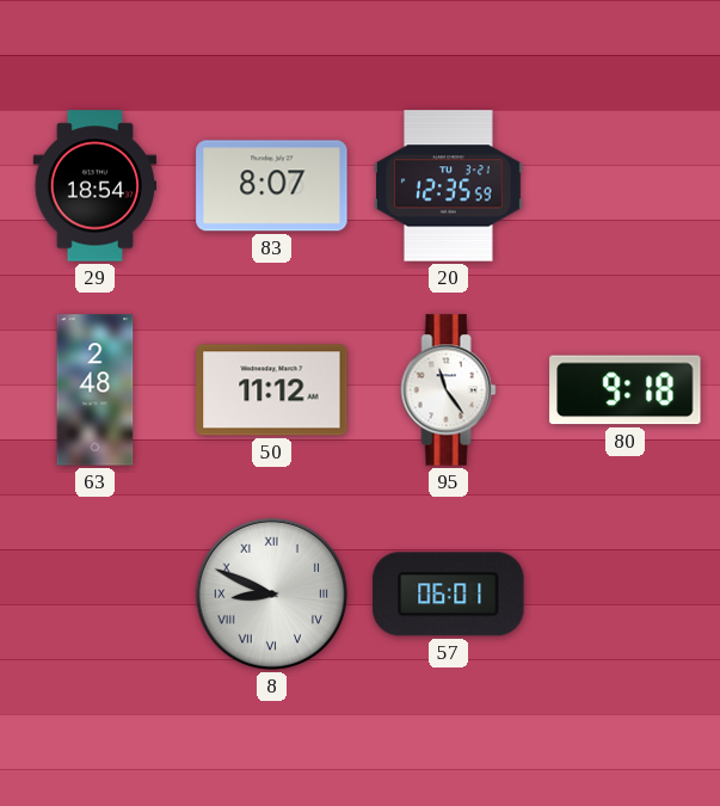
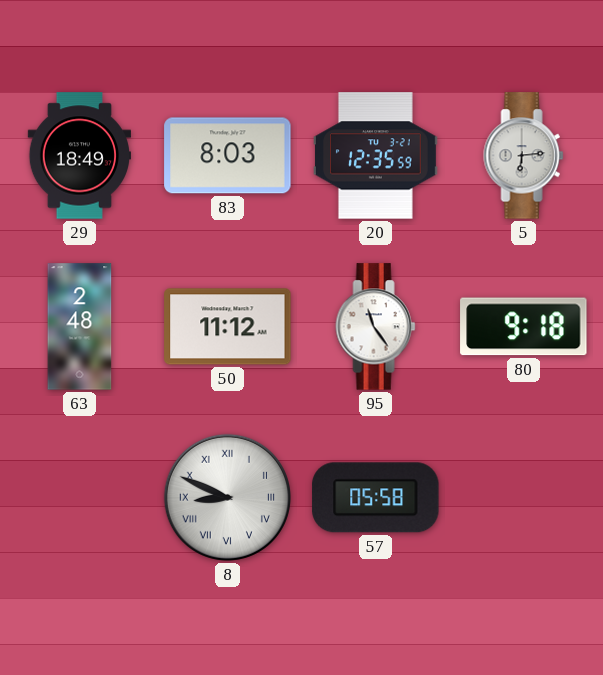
29: 18:54 -> 18:49 (79, 156)
83: 8:07 -> 8:03 (228, 156)
5: none -> 6:14 (524, 156)
57: 06:01 -> 05:58 (376, 498)
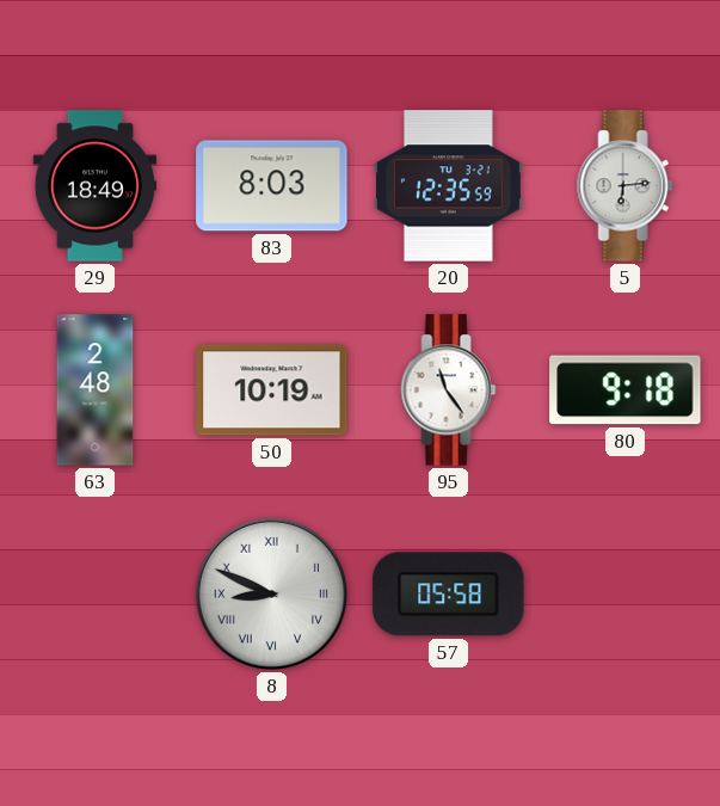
50: 11:12 -> 10:19 (272, 390)
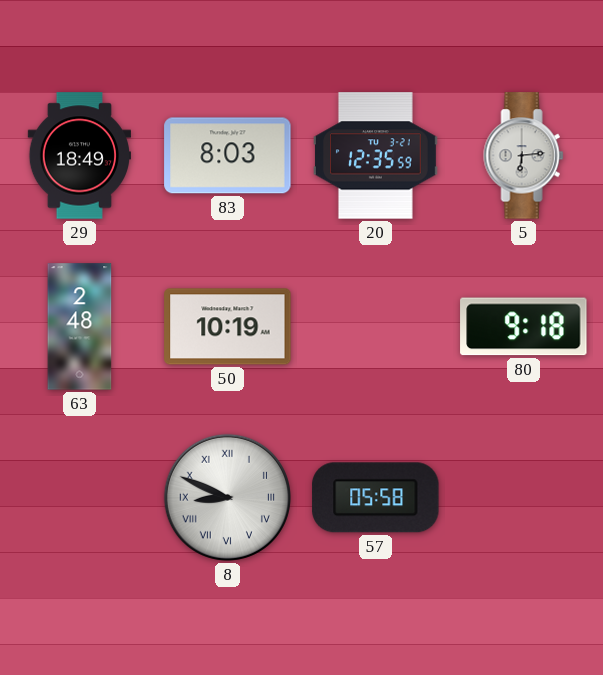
95: 11:24 -> none (449, 390)
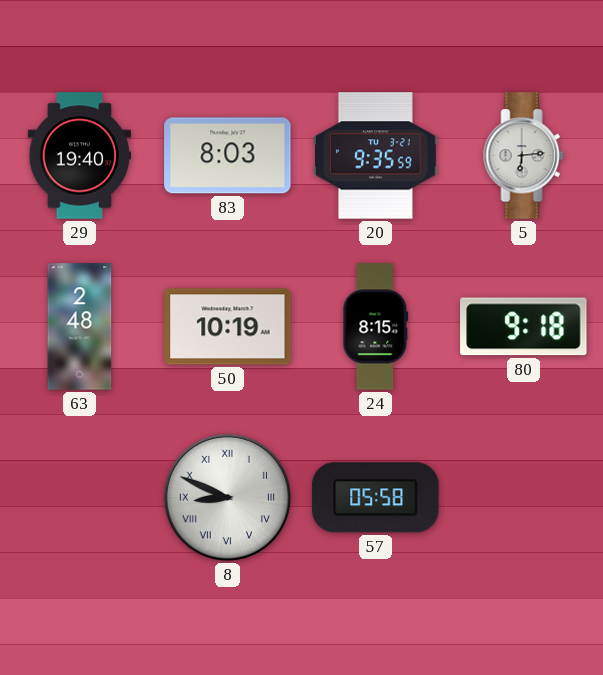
29: 18:49 -> 19:40 (79, 156)
20: 12:35 -> 9:35 (376, 156)
24: none -> 8:15 (376, 327)
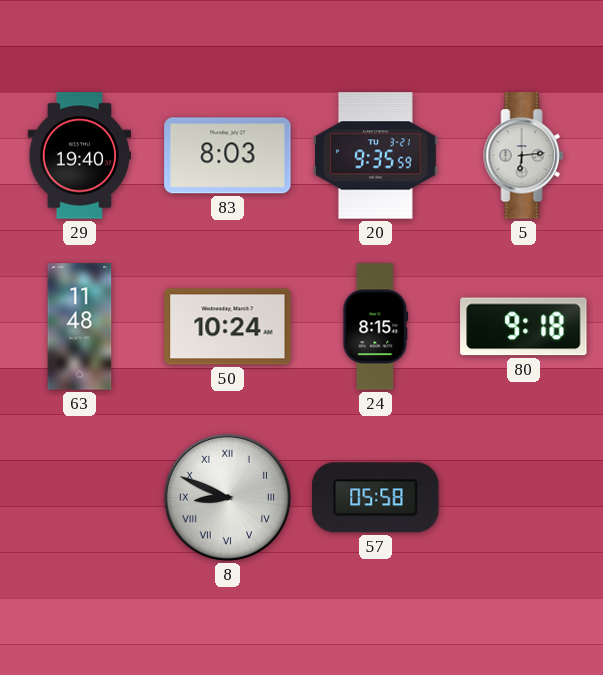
63: 2:48 -> 11:48 (80, 327)
50: 10:19 -> 10:24 (228, 327)
